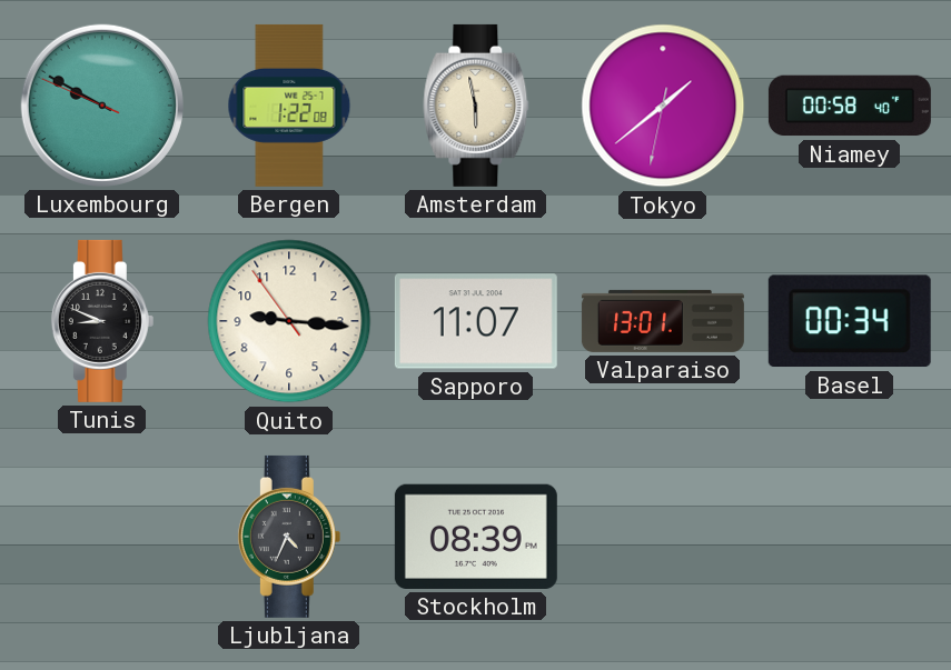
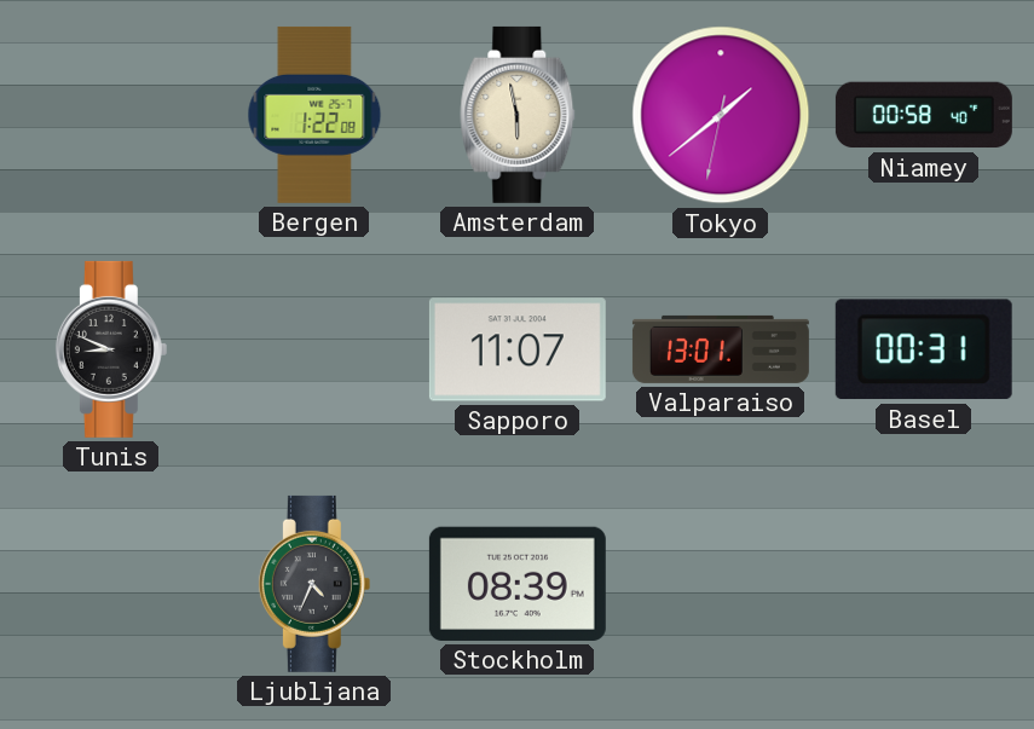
Luxembourg: 9:49 -> none (102, 106)
Quito: 9:15 -> none (289, 321)
Basel: 00:34 -> 00:31 (924, 349)
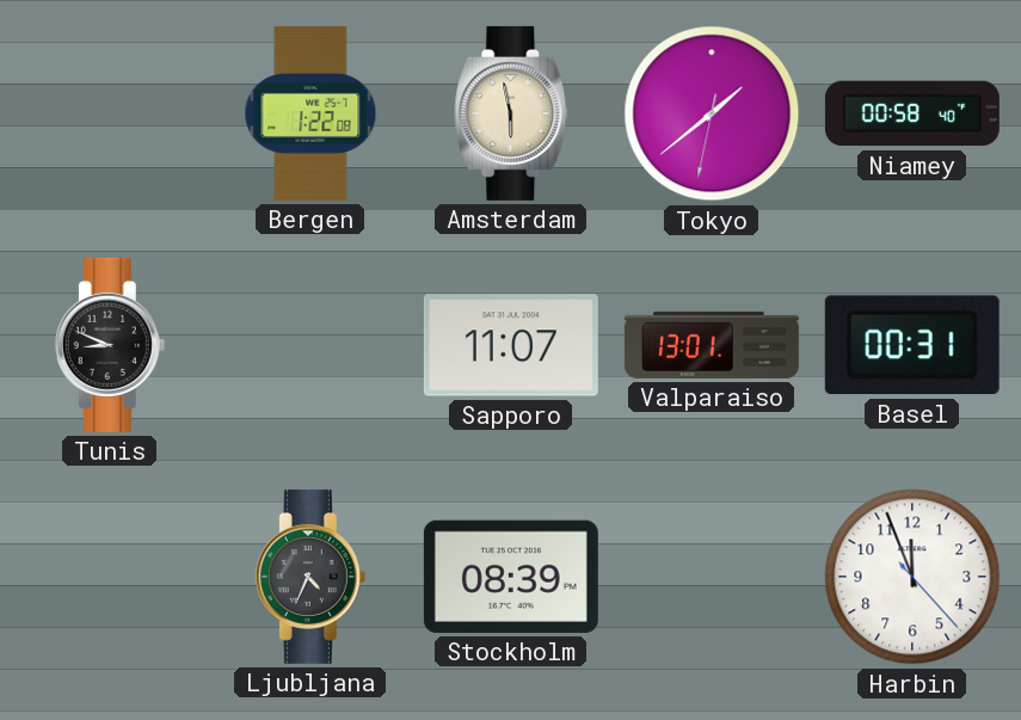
Harbin: none -> 11:56 (912, 577)
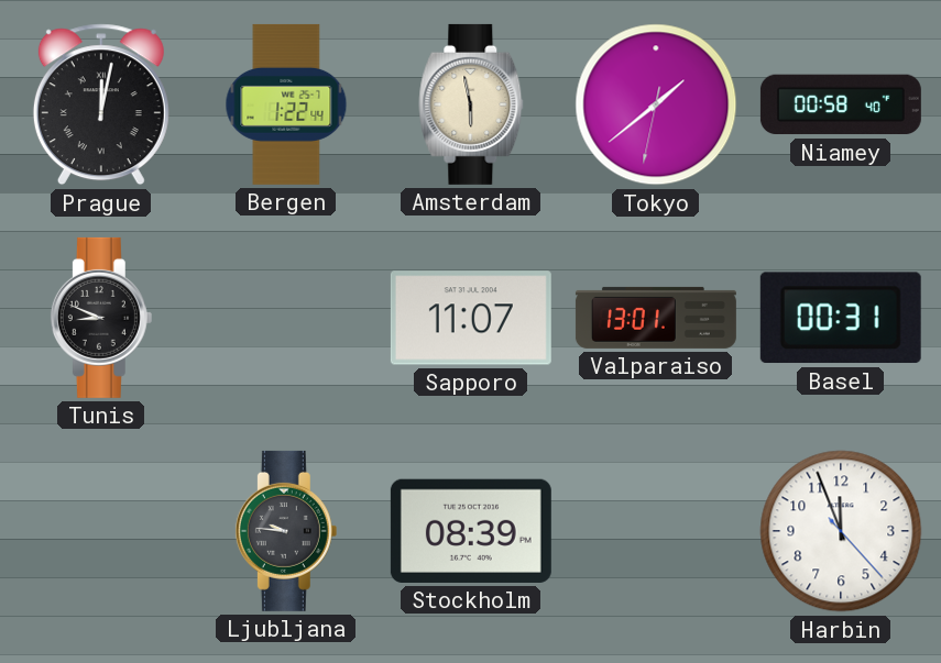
Prague: none -> 12:02 (101, 104)
Bergen: 1:22:08 -> 1:22:44 (286, 104)
Ljubljana: 4:34 -> 9:46 (286, 531)
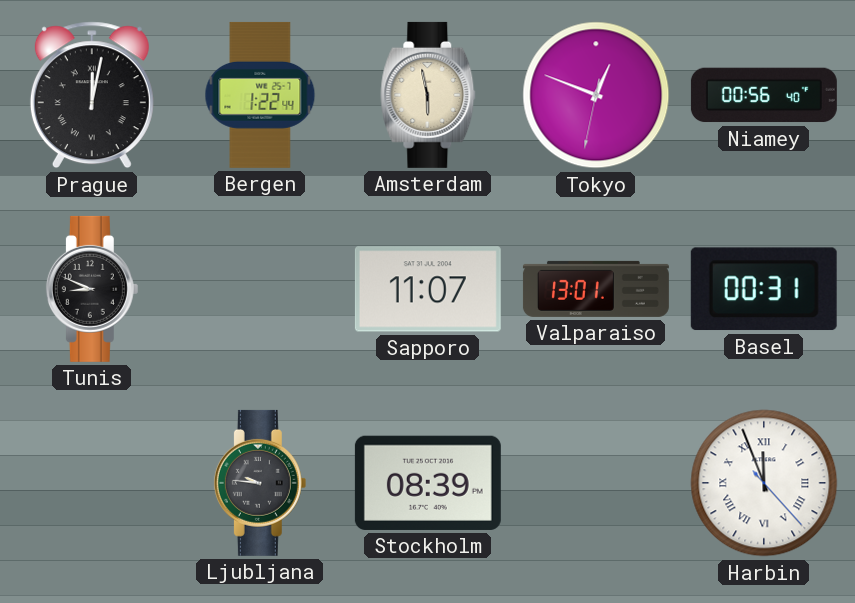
Tokyo: 1:38 -> 12:48 (596, 95)
Niamey: 00:58 -> 00:56 (764, 95)
Harbin numerals: Arabic -> Roman (764, 483)
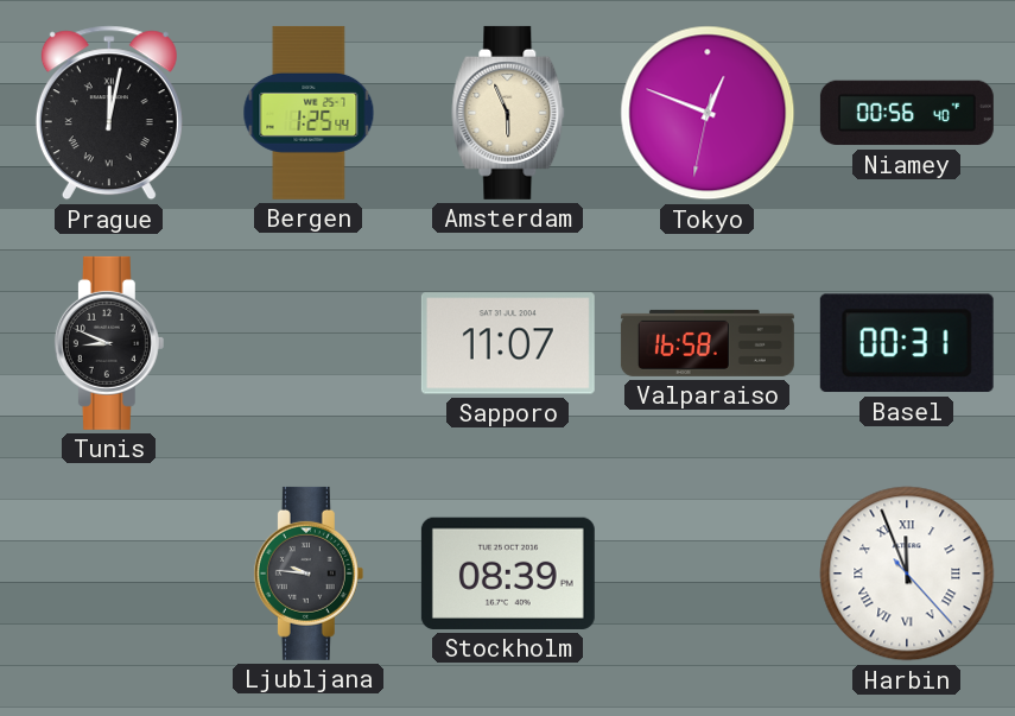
Bergen: 1:22 -> 1:25 (309, 113)
Amsterdam: 5:58 -> 5:56 (508, 113)
Valparaiso: 13:01 -> 16:58 (708, 343)
